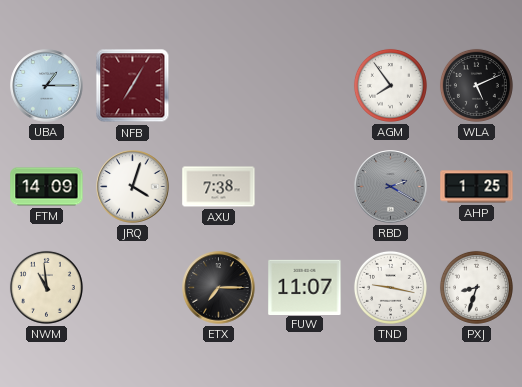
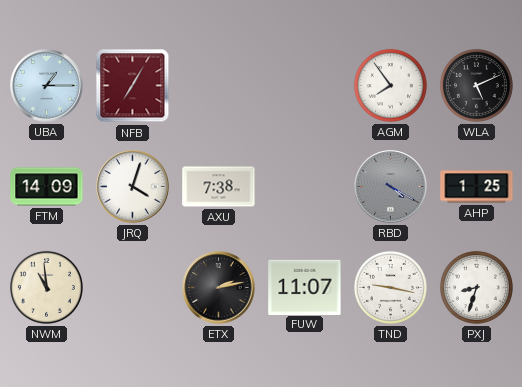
RBD: 2:20 -> 4:20 (391, 187)
ETX: 7:15 -> 2:13 (219, 288)
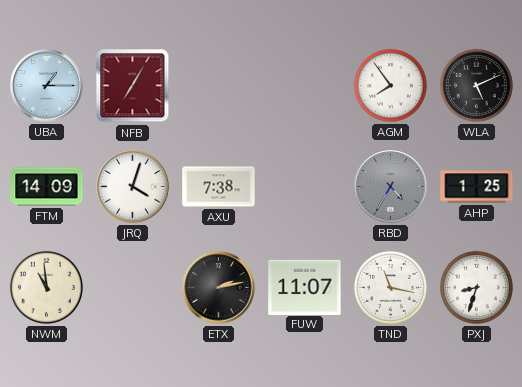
RBD: 4:20 -> 4:35 (391, 187)
TND: 9:17 -> 11:17 (390, 287)
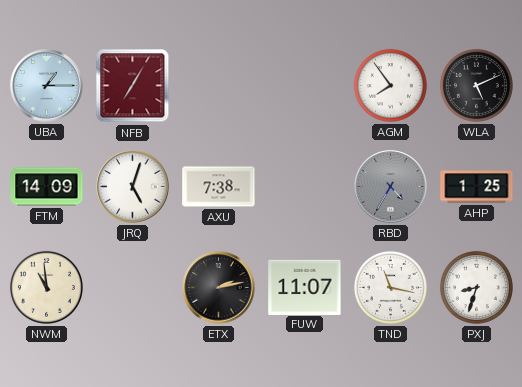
JRQ: 4:03 -> 5:03 (133, 187)
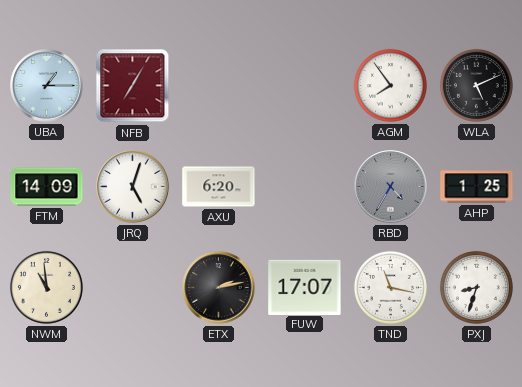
AXU: 7:38 -> 6:20 (219, 187)
FUW: 11:07 -> 17:07 (305, 287)
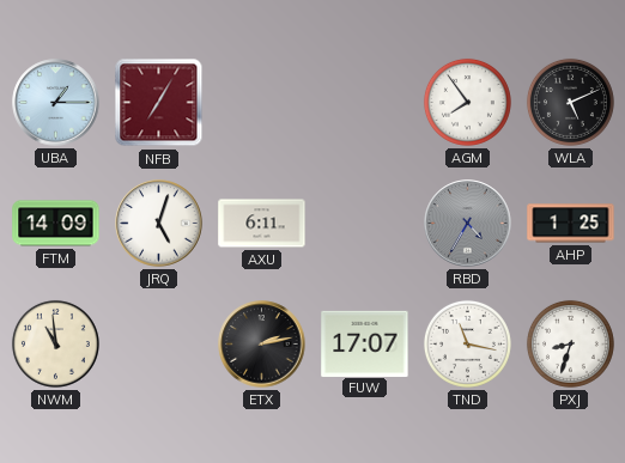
AXU: 6:20 -> 6:11 (262, 224)
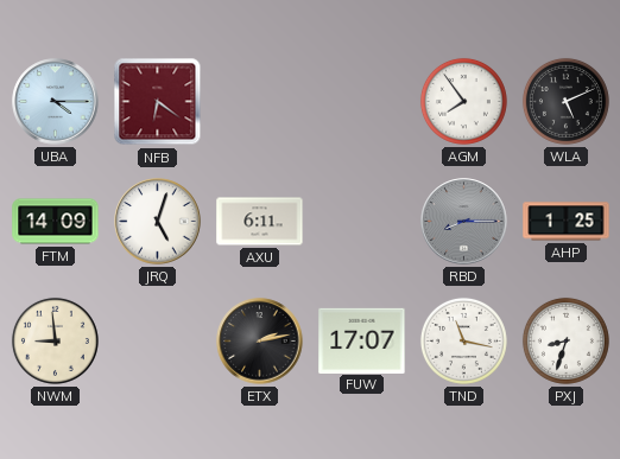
UBA: 1:15 -> 4:15 (56, 102)
NFB: 7:05 -> 6:21 (158, 102)
RBD: 4:35 -> 8:15 (464, 222)
NWM: 10:59 -> 8:59 (55, 340)
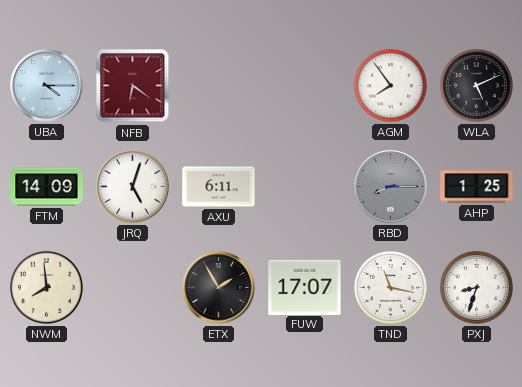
NWM: 8:59 -> 7:59 (46, 287)
ETX: 2:13 -> 1:55 (219, 288)
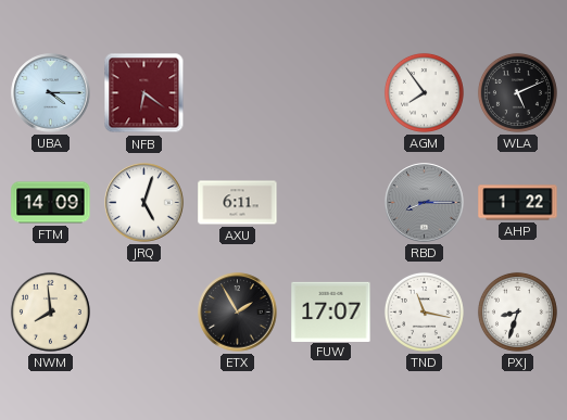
AHP: 1:25 -> 1:22 (518, 203)
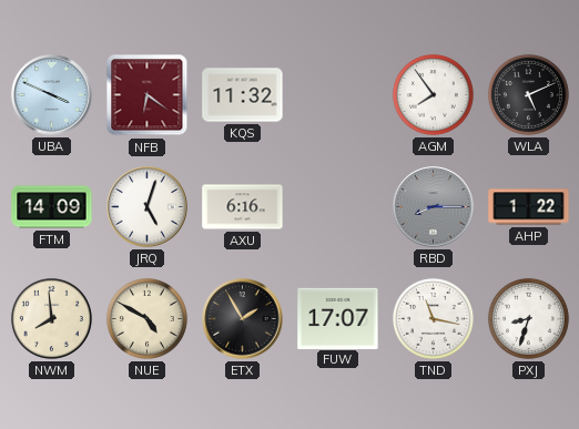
UBA: 4:15 -> 3:49 (52, 95)
KQS: none -> 11:32 (243, 95)
AXU: 6:11 -> 6:16 (243, 207)
NUE: none -> 4:50 (146, 318)
